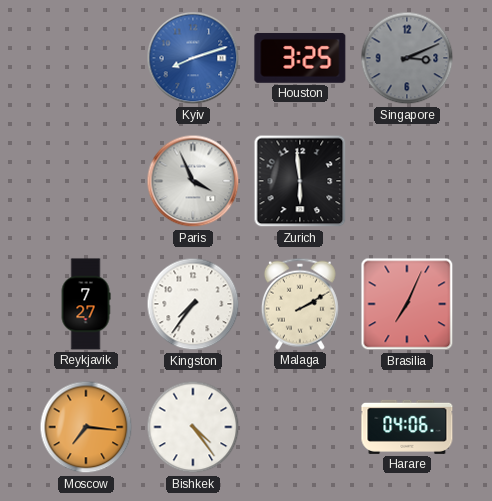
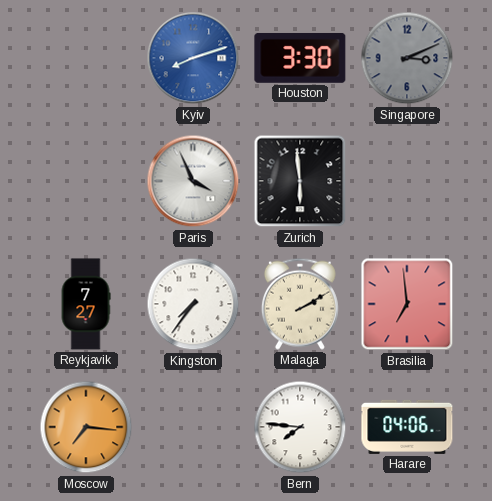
Houston: 3:25 -> 3:30 (300, 58)
Brasilia: 7:04 -> 6:59 (407, 304)
Bishkek: 4:24 -> none (193, 427)
Bern: none -> 7:46 (300, 427)
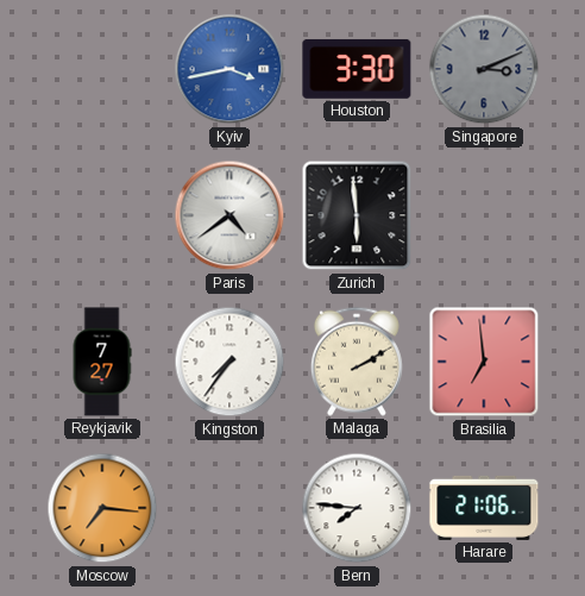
Kyiv: 8:12 -> 3:43 (229, 69)
Paris: 3:56 -> 4:39 (229, 215)
Harare: 04:06 -> 21:06 (484, 508)
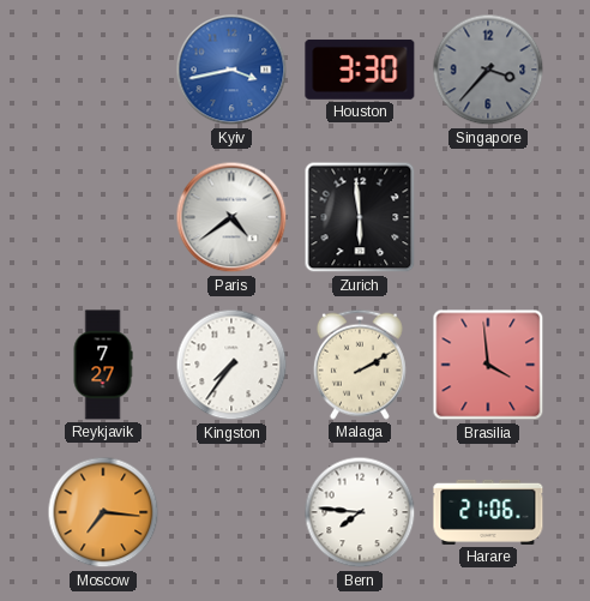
Singapore: 3:11 -> 3:37 (488, 70)
Brasilia: 6:59 -> 3:59 (488, 365)
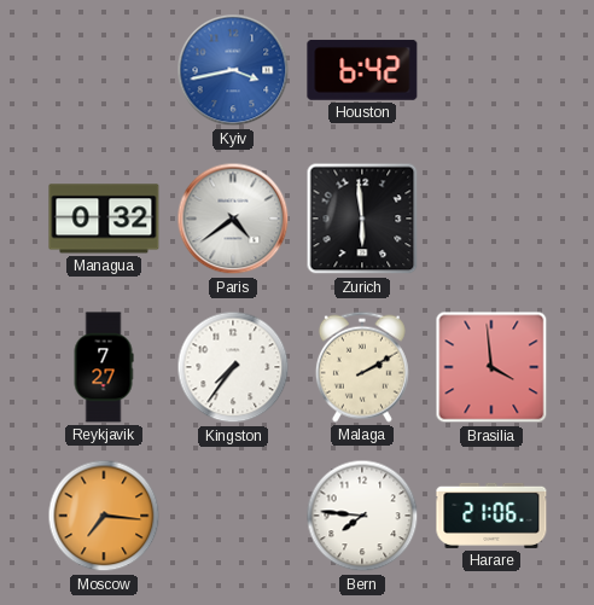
Houston: 3:30 -> 6:42 (362, 70)
Singapore: 3:37 -> none (488, 70)
Managua: none -> 0:32 (104, 219)
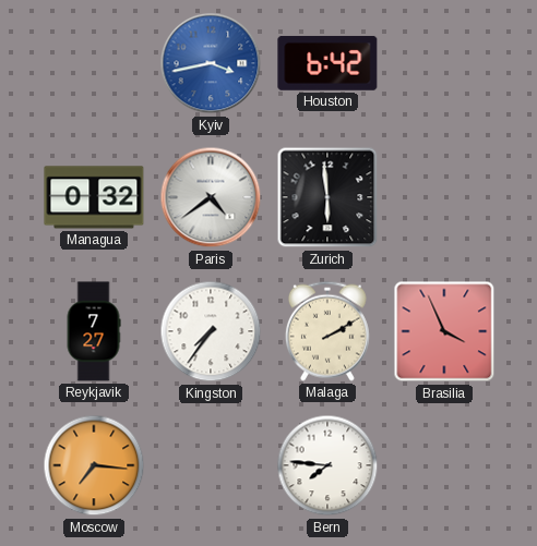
Brasilia: 3:59 -> 3:56 (444, 331)
Harare: 21:06 -> none (491, 516)
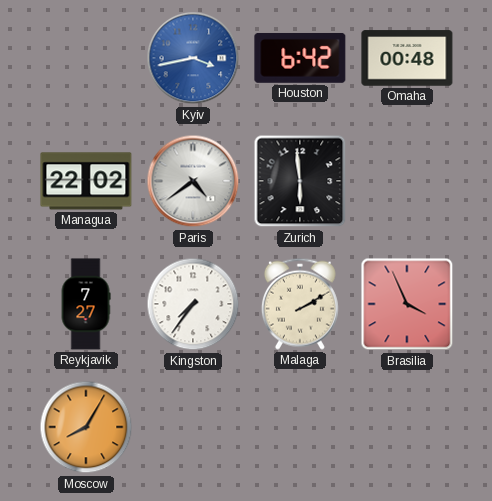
Omaha: none -> 00:48 (407, 58)
Managua: 0:32 -> 22:02 (86, 181)
Moscow: 7:16 -> 8:05 (86, 427)
Bern: 7:46 -> none (327, 465)
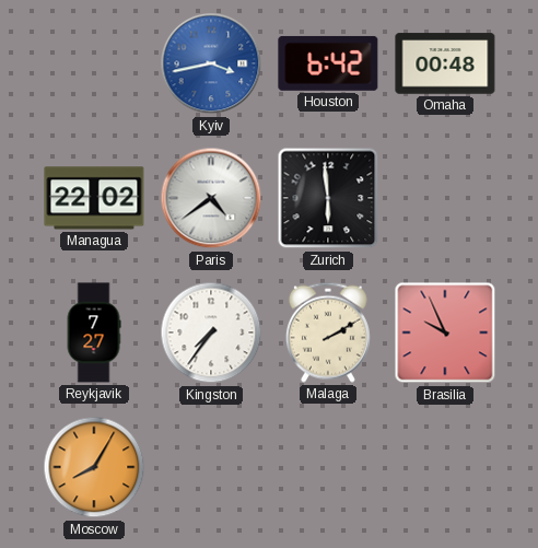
Brasilia: 3:56 -> 9:56 (445, 333)
